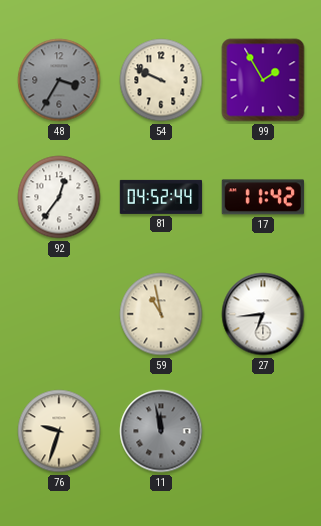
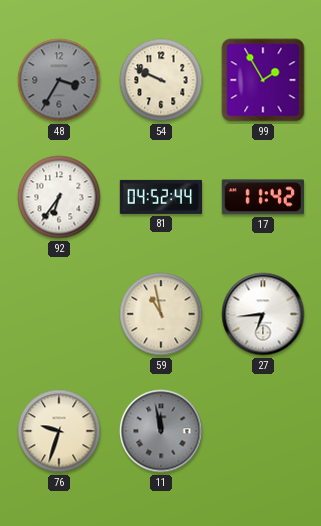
92: 12:36 -> 6:36 (59, 197)
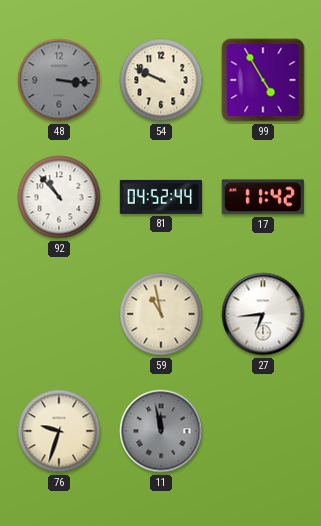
48: 3:35 -> 3:16 (59, 80)
99: 1:55 -> 4:55 (263, 80)
92: 6:36 -> 10:53 (59, 197)
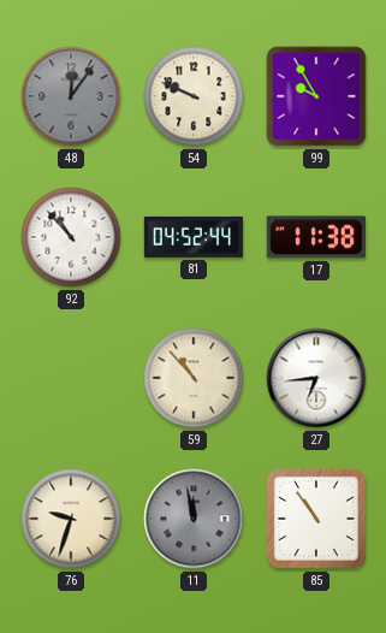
48: 3:16 -> 12:06 (71, 96)
99: 4:55 -> 9:55 (316, 96)
17: 11:42 -> 11:38 (316, 237)
59: 10:58 -> 10:53 (194, 378)
85: none -> 10:54 (316, 519)
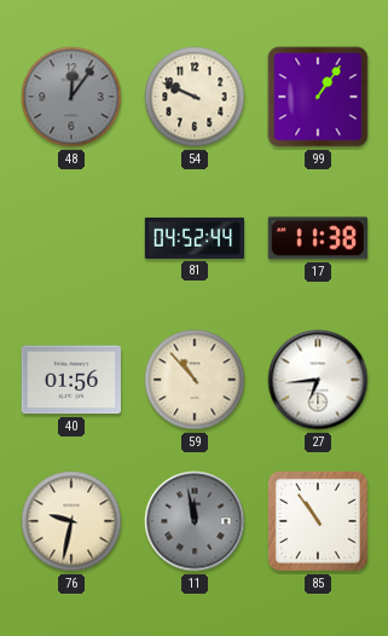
99: 9:55 -> 1:06 (318, 97)
92: 10:53 -> none (71, 237)
40: none -> 01:56 (70, 380)
76: 9:33 -> 9:32 (71, 521)
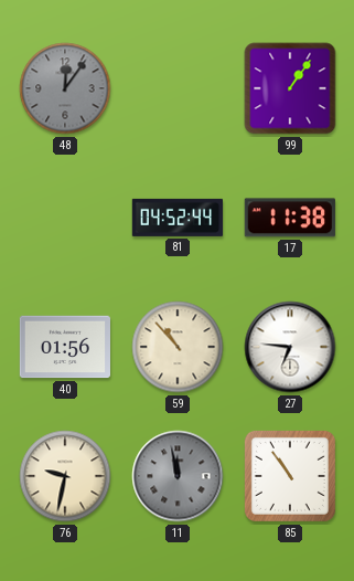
54: 9:49 -> none (195, 97)
27: 6:44 -> 6:46 (290, 347)
